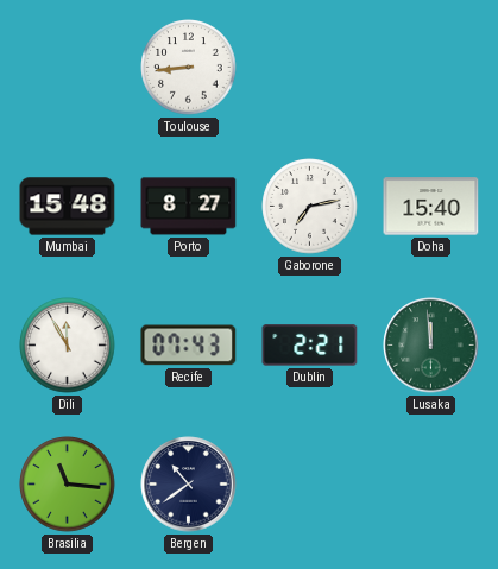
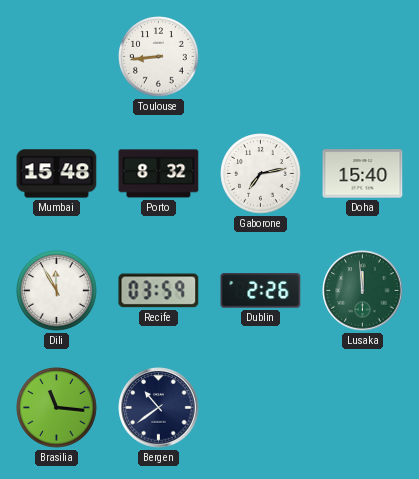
Porto: 8:27 -> 8:32 (159, 174)
Recife: 07:43 -> 03:59 (159, 291)
Dublin: 2:21 -> 2:26 (261, 291)
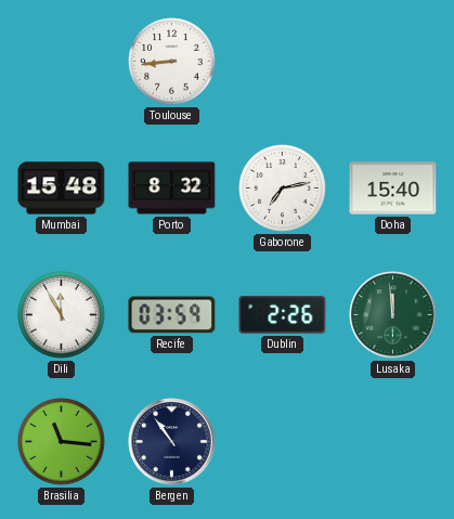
Bergen: 10:39 -> 10:54 (172, 442)
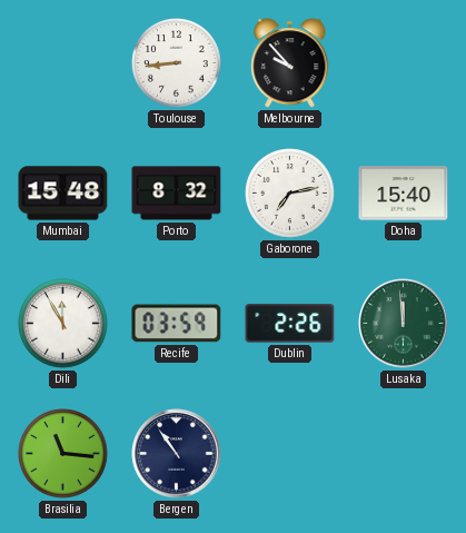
Melbourne: none -> 9:53 (290, 63)
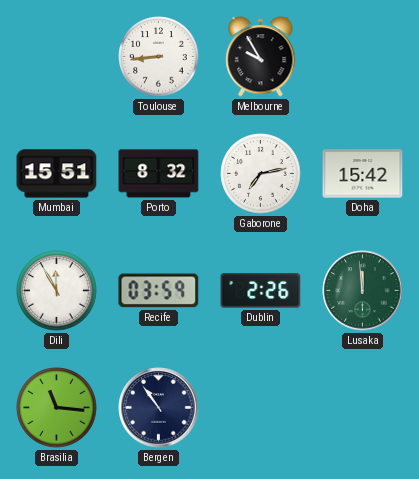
Melbourne: 9:53 -> 9:55 (261, 57)
Mumbai: 15:48 -> 15:51 (57, 174)
Doha: 15:40 -> 15:42 (363, 174)
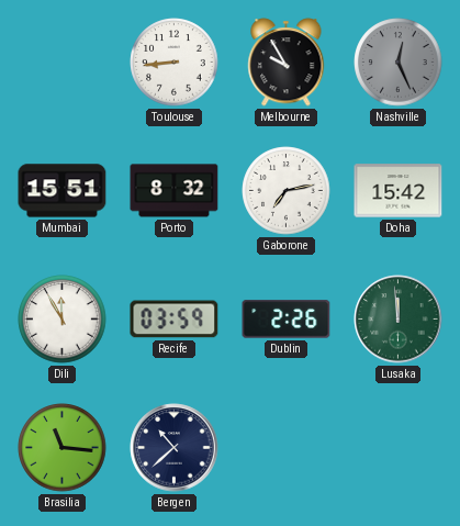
Nashville: none -> 12:26 (399, 63)
Bergen: 10:54 -> 10:38 (175, 448)
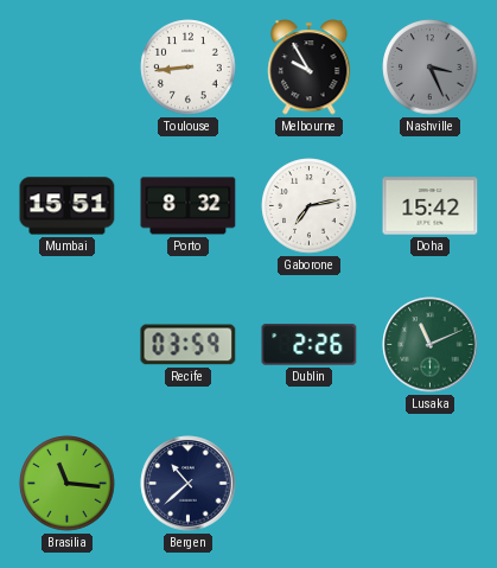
Nashville: 12:26 -> 3:26 (431, 68)
Dili: 11:55 -> none (63, 320)
Lusaka: 11:59 -> 11:11 (431, 345)
